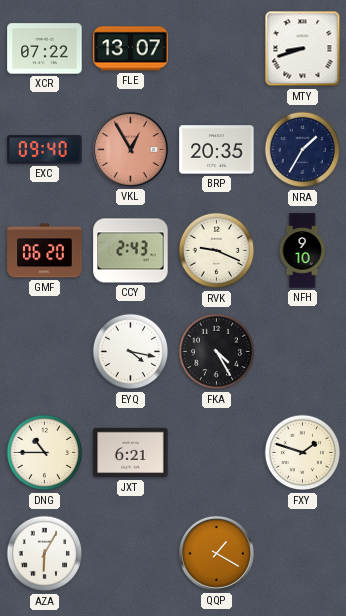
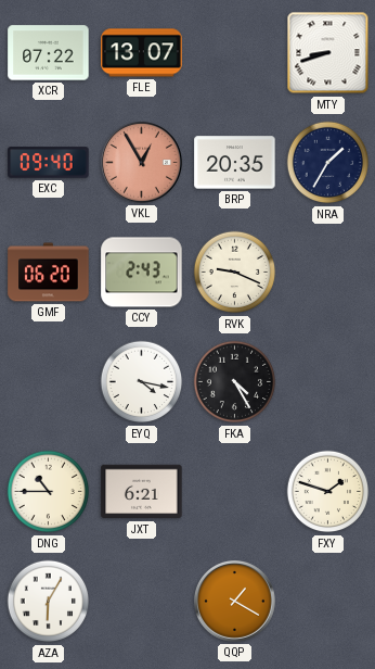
NFH: 9:10 -> none (302, 251)
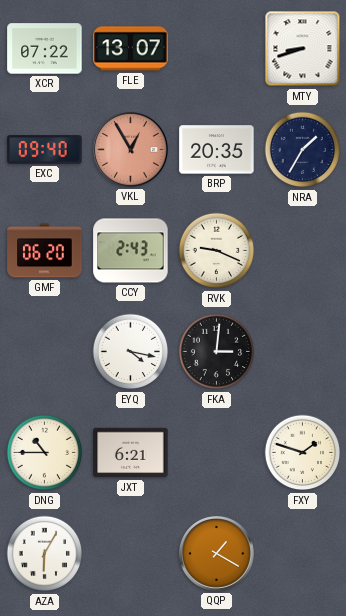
FKA: 4:25 -> 3:01 (217, 352)
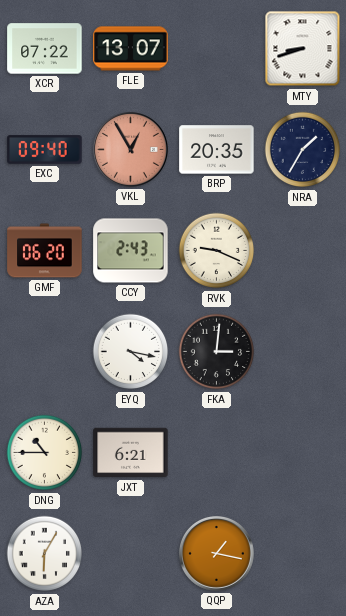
FXY: 1:48 -> none (303, 453)
QQP: 1:20 -> 1:17 (216, 553)
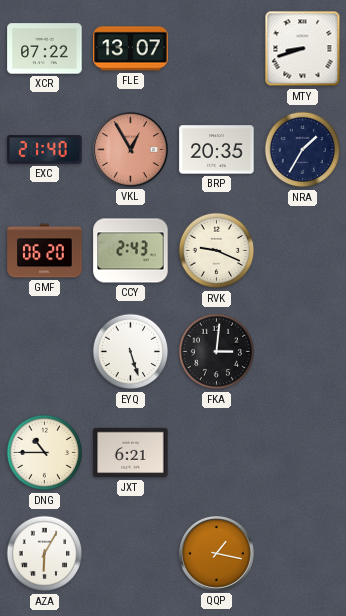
EXC: 09:40 -> 21:40 (45, 150)
EYQ: 4:17 -> 5:27 (131, 352)
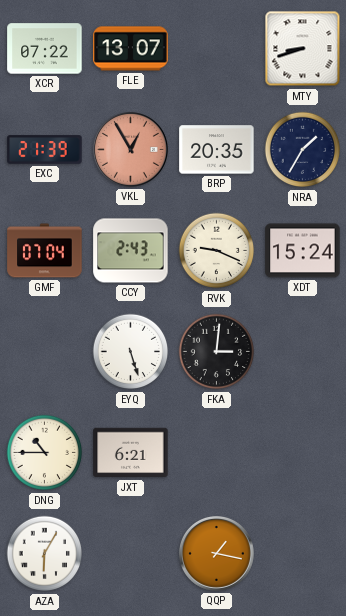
EXC: 21:40 -> 21:39 (45, 150)
GMF: 06:20 -> 07:04 (45, 251)
XDT: none -> 15:24 (303, 251)
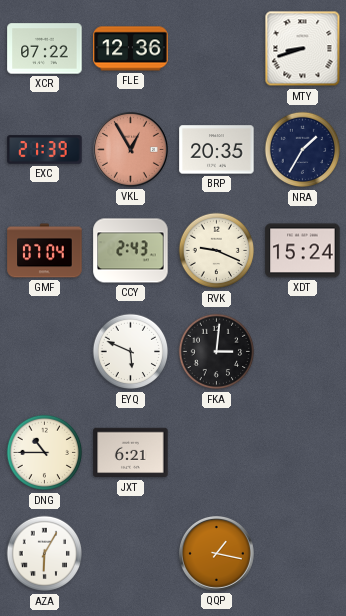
FLE: 13:07 -> 12:36 (131, 49)
EYQ: 5:27 -> 5:49 (131, 352)
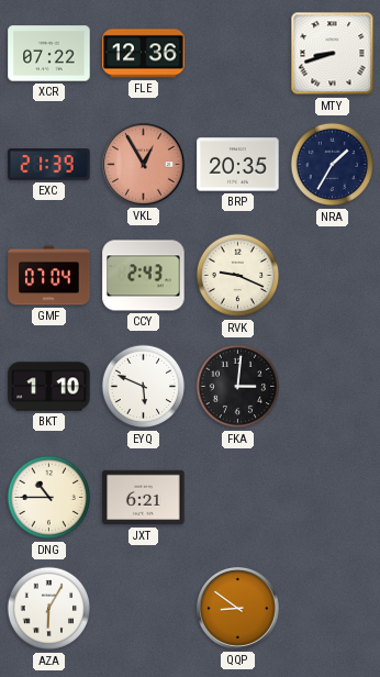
XDT: 15:24 -> none (303, 251)
BKT: none -> 1:10 (49, 387)
QQP: 1:17 -> 8:51 (237, 608)
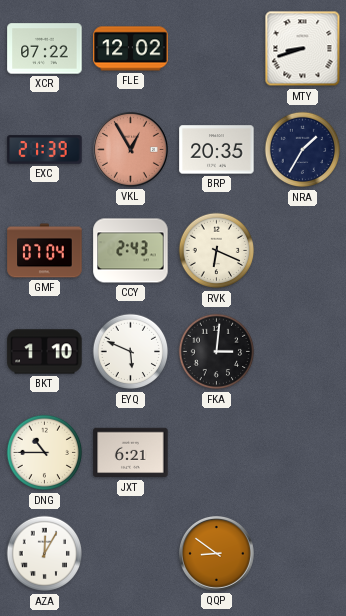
FLE: 12:36 -> 12:02 (131, 49)
RVK: 9:19 -> 6:19 (217, 251)
AZA: 6:05 -> 12:05 (45, 554)
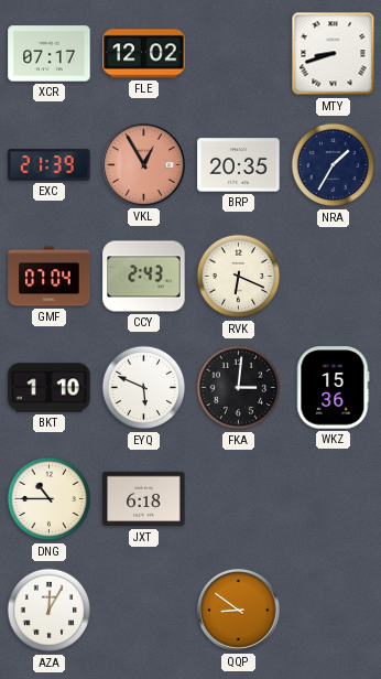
XCR: 07:22 -> 07:17 (50, 54)
WKZ: none -> 15:36 (334, 388)
JXT: 6:21 -> 6:18 (144, 499)
